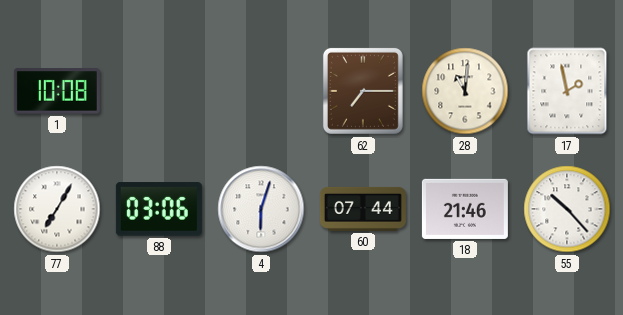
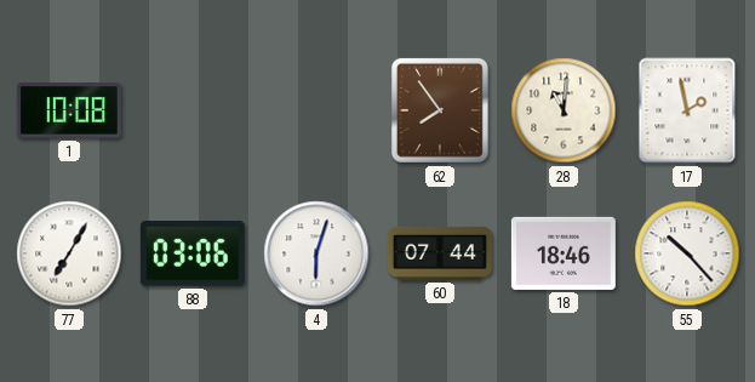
62: 7:15 -> 7:54 (440, 110)
18: 21:46 -> 18:46 (564, 253)
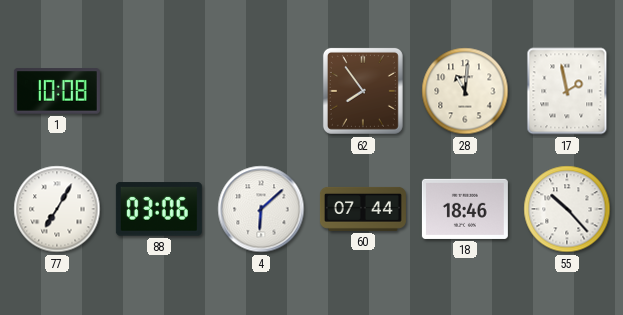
4: 6:03 -> 6:08 (261, 209)
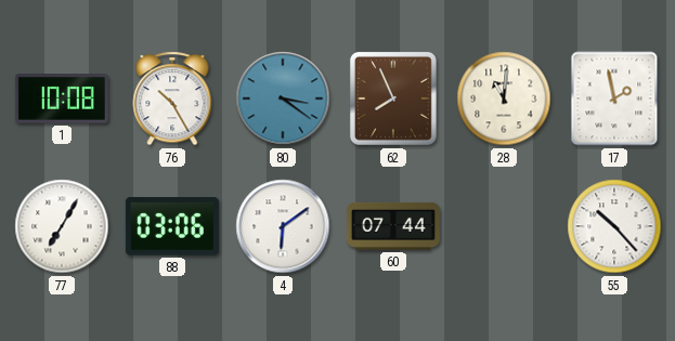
76: none -> 10:25 (172, 99)
80: none -> 3:21 (283, 99)
62: 7:54 -> 7:56 (393, 99)
4: 6:08 -> 6:09 (283, 226)
18: 18:46 -> none (465, 209)
